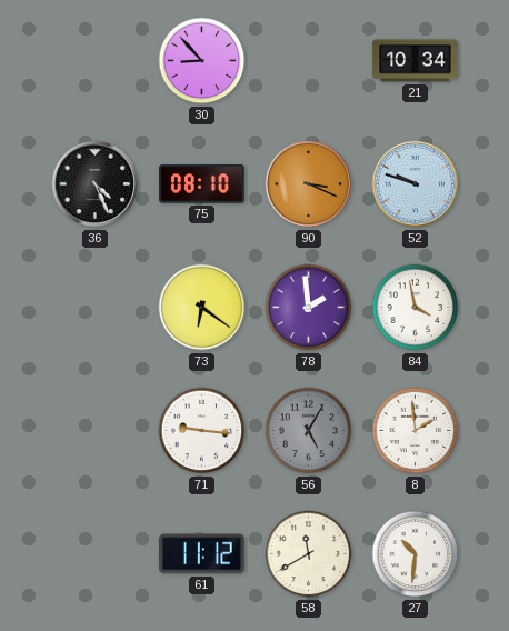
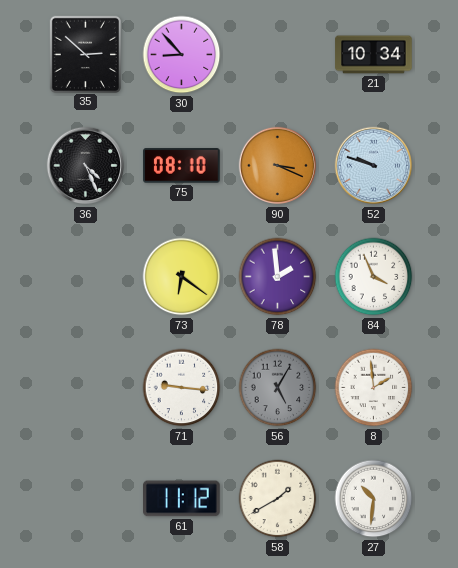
35: none -> 2:52 (85, 54)
84: 3:58 -> 3:56 (374, 277)
58: 11:40 -> 1:40 (278, 499)
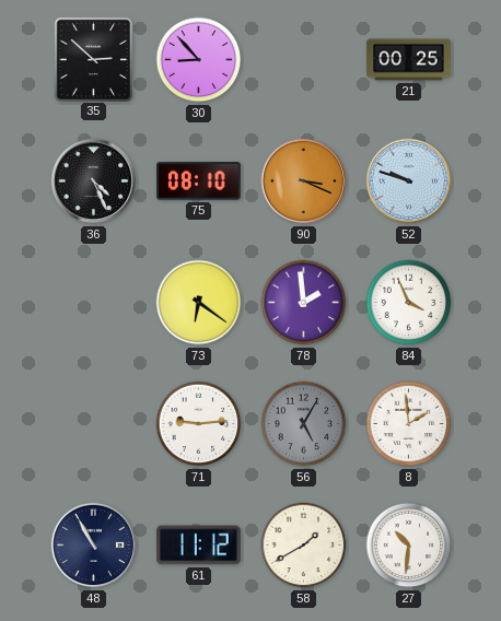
21: 10:34 -> 00:25 (409, 60)
71: 9:16 -> 9:14 (199, 424)
48: none -> 10:55 (94, 546)
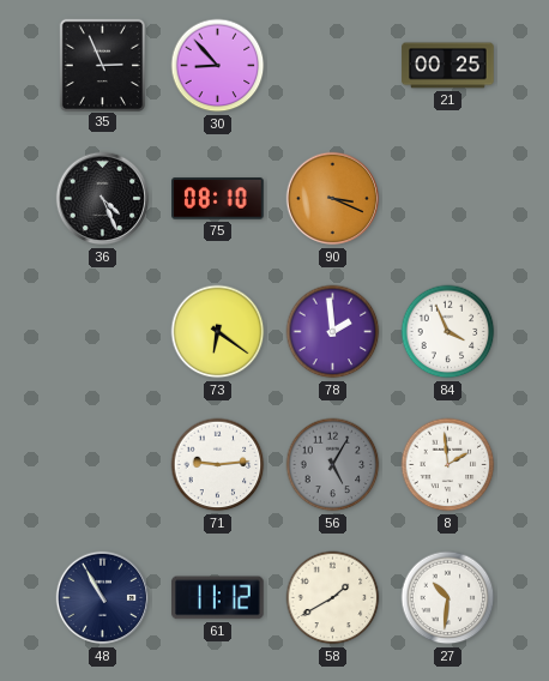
35: 2:52 -> 2:56 (102, 65)
52: 9:48 -> none (409, 181)
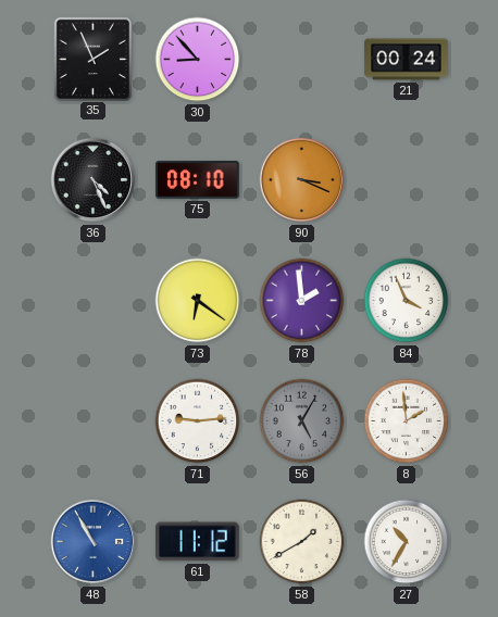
35: 2:56 -> 1:56 (92, 59)
21: 00:25 -> 00:24 (407, 60)
48 dial: navy -> blue (94, 542)
27: 10:31 -> 10:35 (407, 542)
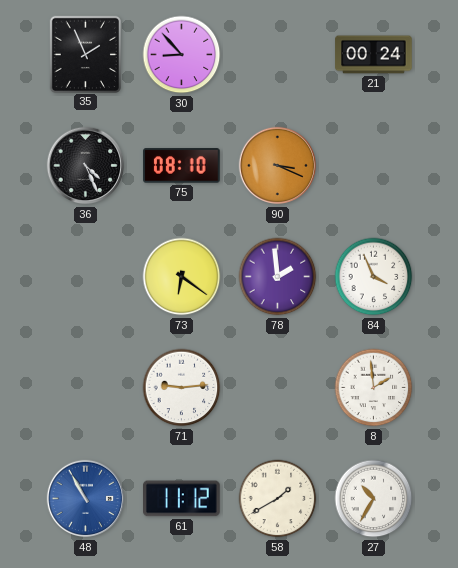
56: 5:05 -> none (302, 421)
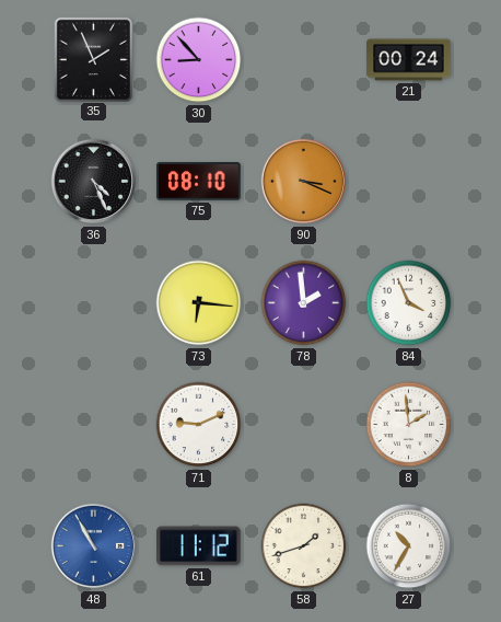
73: 6:21 -> 6:16 (199, 303)
71: 9:14 -> 9:11 (199, 425)
58: 1:40 -> 1:42 (304, 546)
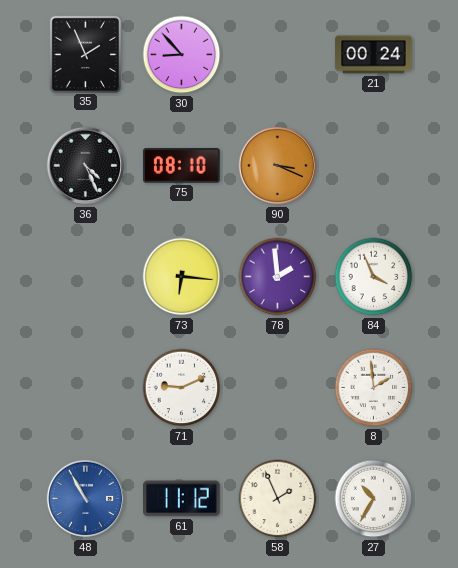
58: 1:42 -> 1:56 (278, 499)
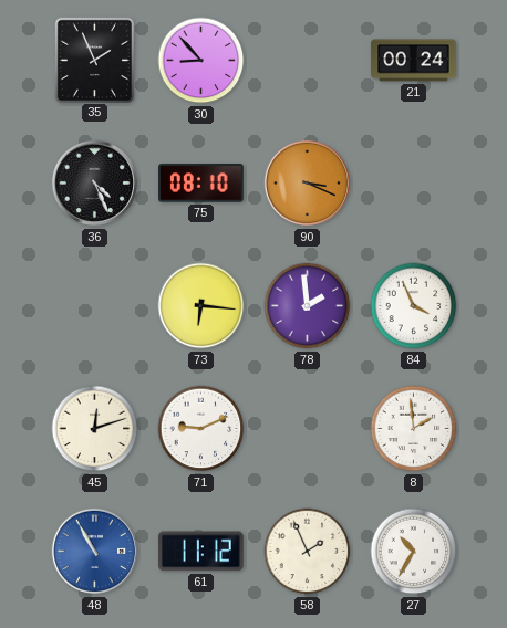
45: none -> 12:12 (95, 429)
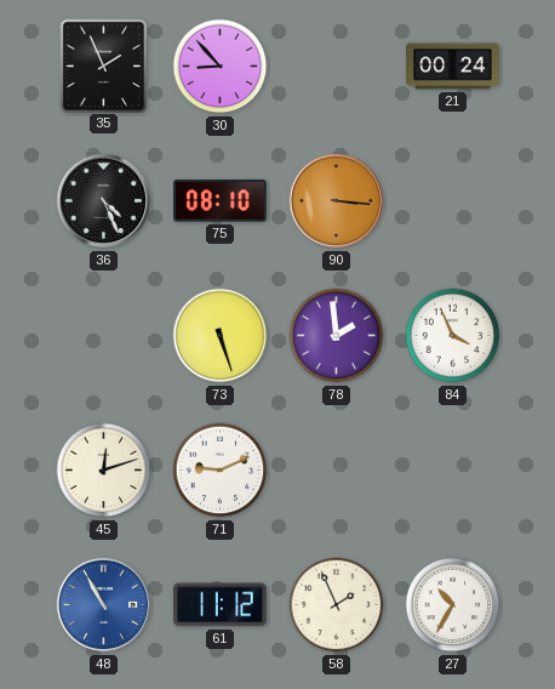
90: 3:19 -> 3:16 (337, 201)
73: 6:16 -> 5:27 (221, 336)
8: 1:59 -> none (414, 429)
